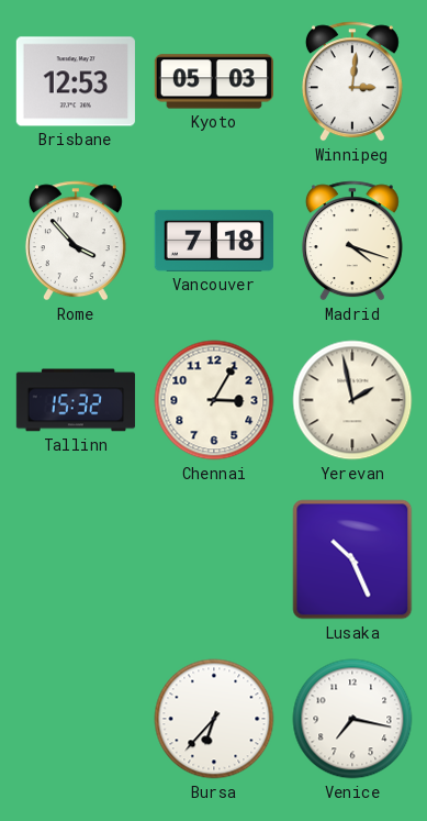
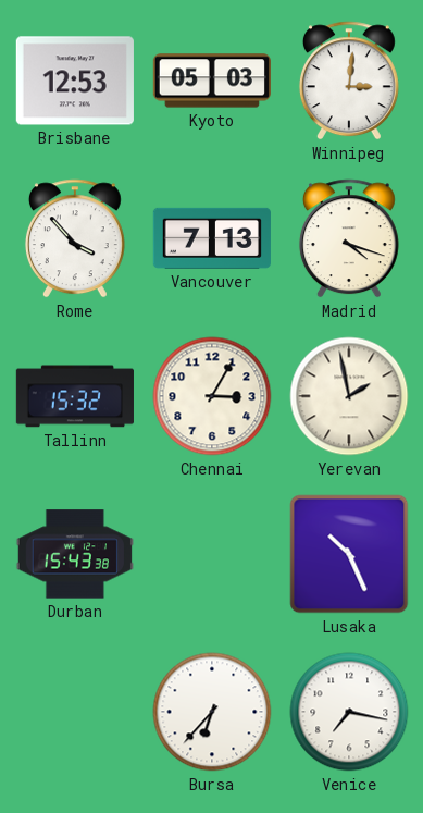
Vancouver: 7:18 -> 7:13 (212, 238)
Durban: none -> 15:43 (75, 554)
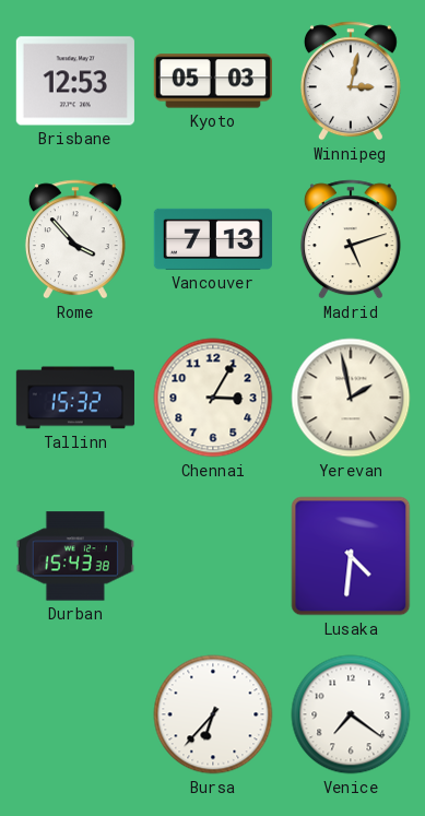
Winnipeg: 3:01 -> 3:02 (351, 81)
Madrid: 4:18 -> 5:12 (351, 239)
Lusaka: 10:26 -> 4:31 (351, 556)
Venice: 7:17 -> 7:21 (351, 714)
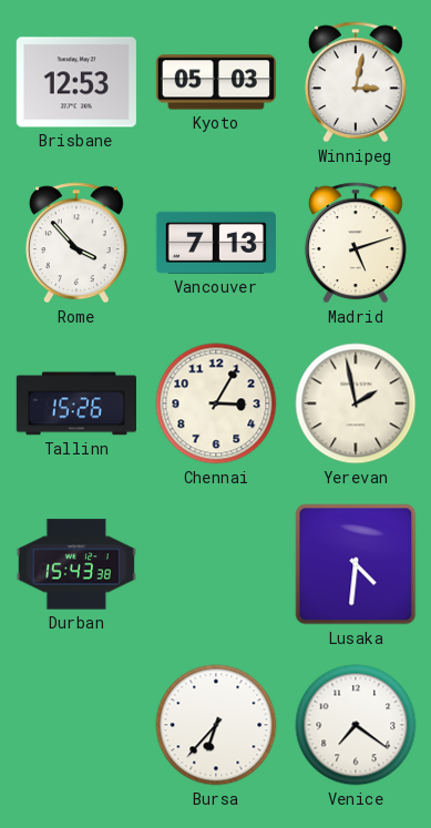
Tallinn: 15:32 -> 15:26 (76, 403)
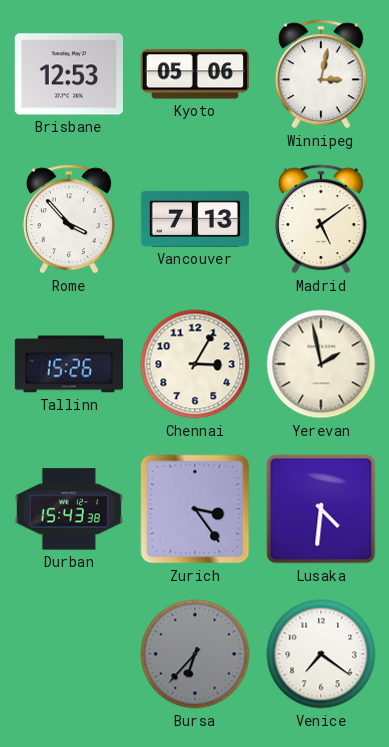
Kyoto: 05:03 -> 05:06 (195, 74)
Madrid: 5:12 -> 5:09 (321, 219)
Zurich: none -> 3:24 (195, 509)
Bursa dial: white -> grey (195, 654)
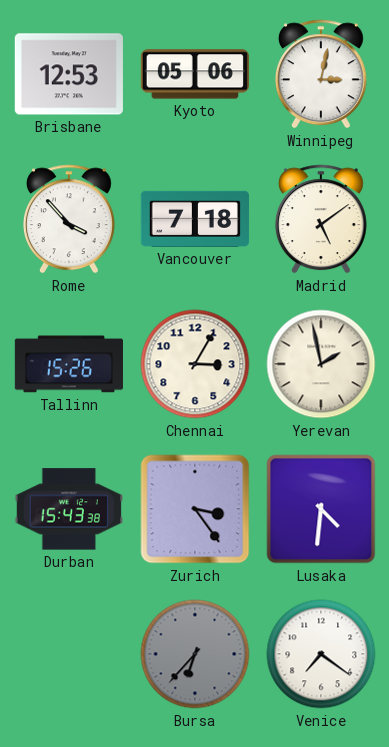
Vancouver: 7:13 -> 7:18 (195, 219)
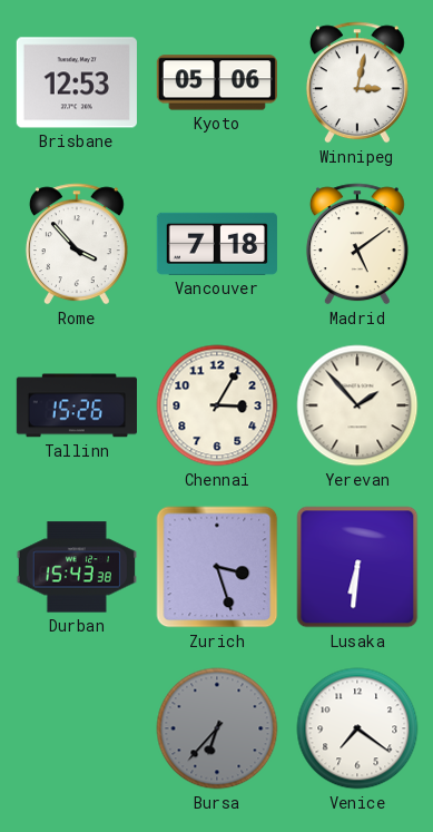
Yerevan: 1:58 -> 1:53 (357, 405)
Zurich: 3:24 -> 3:27 (217, 567)
Lusaka: 4:31 -> 6:31 (357, 567)
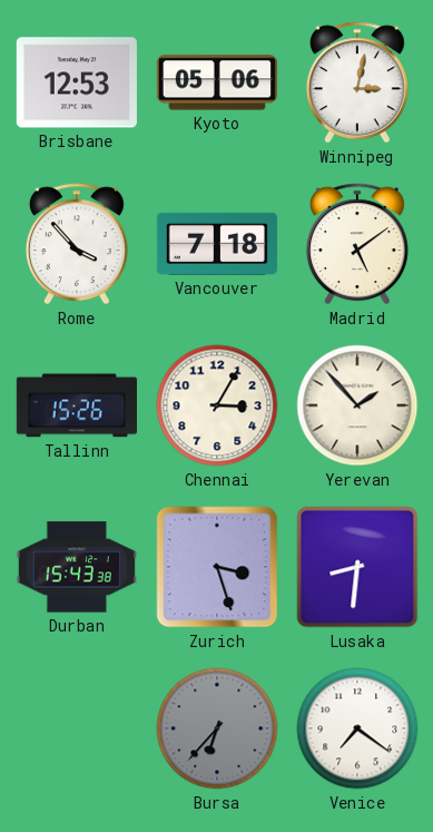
Lusaka: 6:31 -> 8:31 (357, 567)
